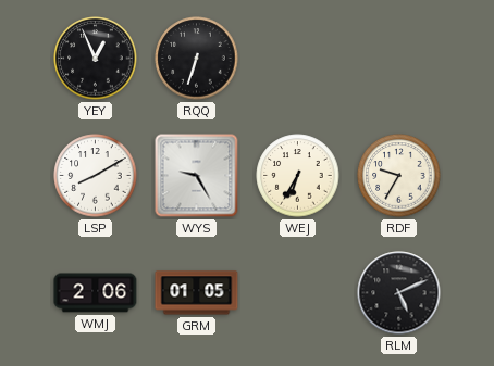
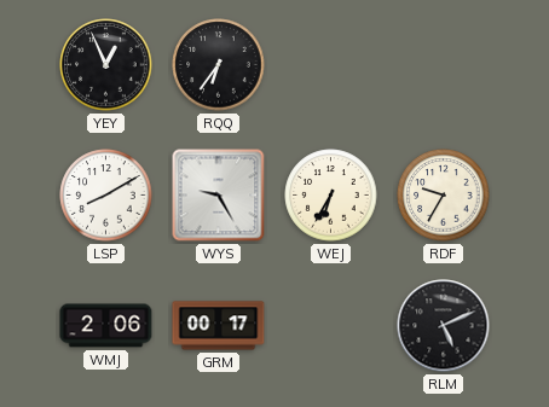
RQQ: 6:33 -> 6:36 (219, 65)
GRM: 01:05 -> 00:17 (219, 326)
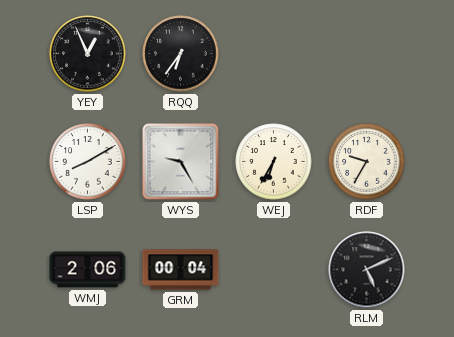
GRM: 00:17 -> 00:04 (181, 270)
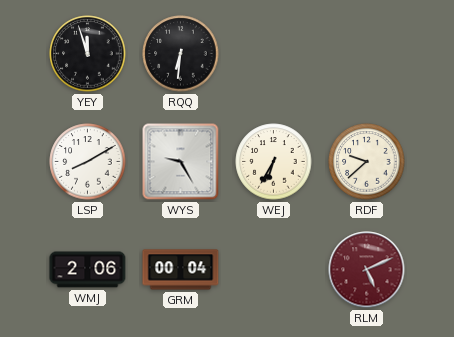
YEY: 12:56 -> 11:57 (88, 54)
RQQ: 6:36 -> 6:31 (181, 54)
RDF: 9:35 -> 9:38 (367, 162)
RLM dial: black -> burgundy (367, 270)
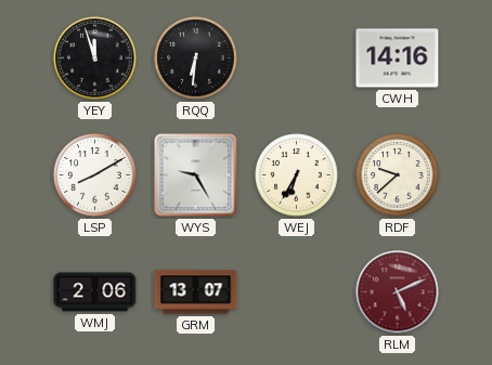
CWH: none -> 14:16 (398, 58)
GRM: 00:04 -> 13:07 (196, 292)
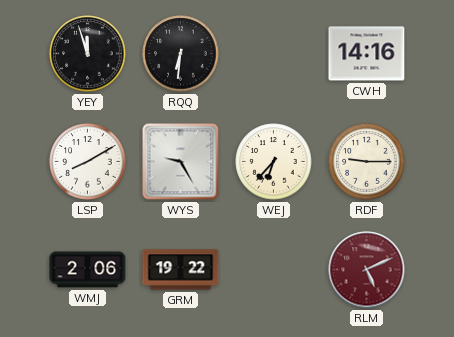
WEJ: 6:35 -> 6:37 (274, 162)
RDF: 9:38 -> 9:15 (367, 162)
GRM: 13:07 -> 19:22 (181, 270)
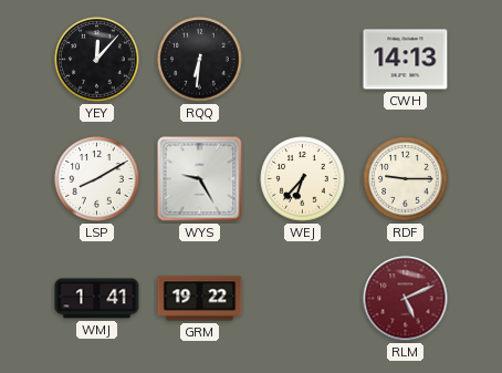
YEY: 11:57 -> 12:07 (97, 60)
CWH: 14:16 -> 14:13 (406, 60)
WMJ: 2:06 -> 1:41 (97, 299)
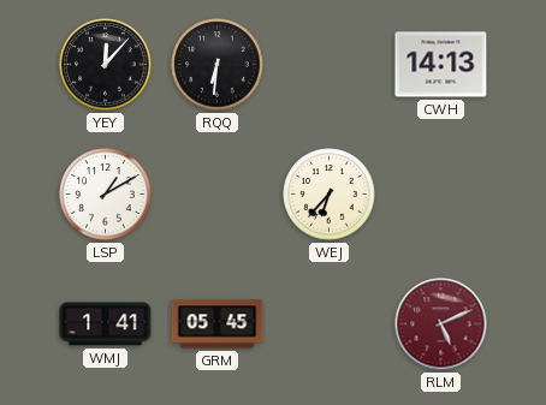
LSP: 8:10 -> 1:10 (106, 195)
WYS: 9:25 -> none (200, 179)
RDF: 9:15 -> none (406, 179)
GRM: 19:22 -> 05:45 (218, 324)
